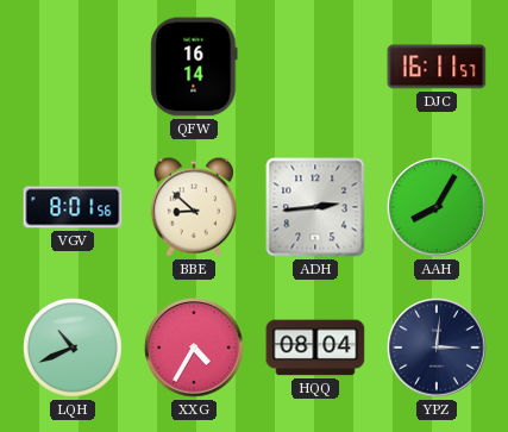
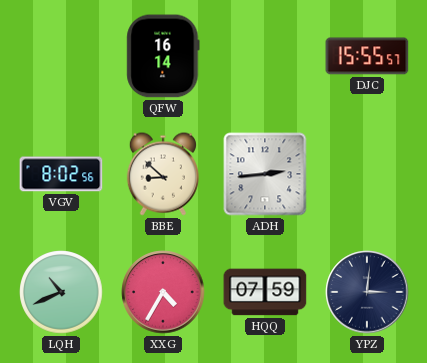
DJC: 16:11 -> 15:55 (367, 56)
VGV: 8:01 -> 8:02 (61, 174)
AAH: 8:05 -> none (437, 207)
HQQ: 08:04 -> 07:59 (265, 292)
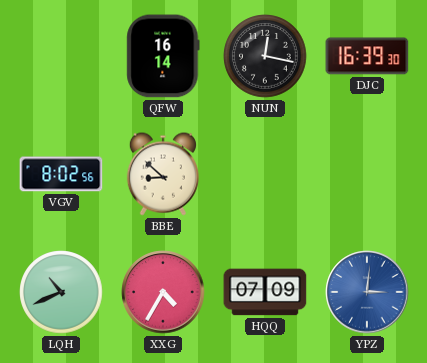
NUN: none -> 12:17 (265, 56)
DJC: 15:55 -> 16:39 (367, 56)
ADH: 2:44 -> none (265, 174)
HQQ: 07:59 -> 07:09 (265, 292)
YPZ dial: navy -> blue (367, 292)
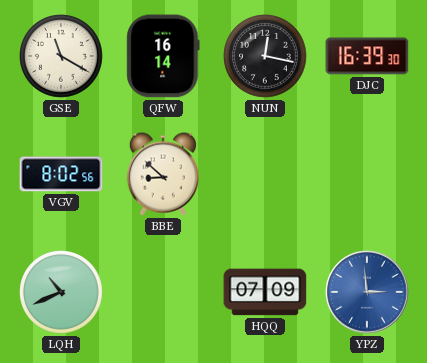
GSE: none -> 11:20 (61, 56)
XXG: 4:35 -> none (163, 292)
YPZ: 3:01 -> 2:59 (367, 292)
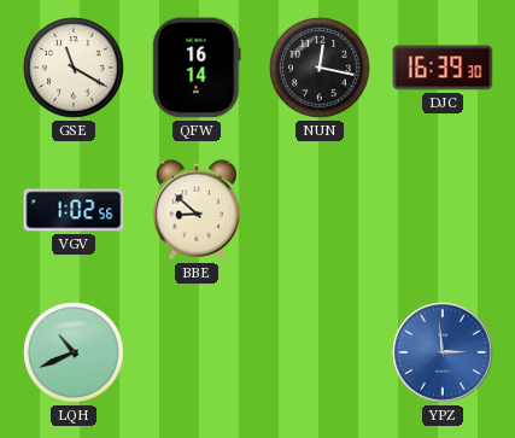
VGV: 8:02 -> 1:02 (74, 210)
HQQ: 07:09 -> none (265, 292)
